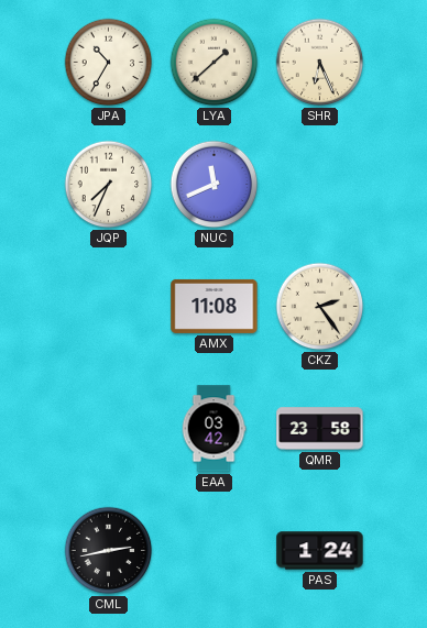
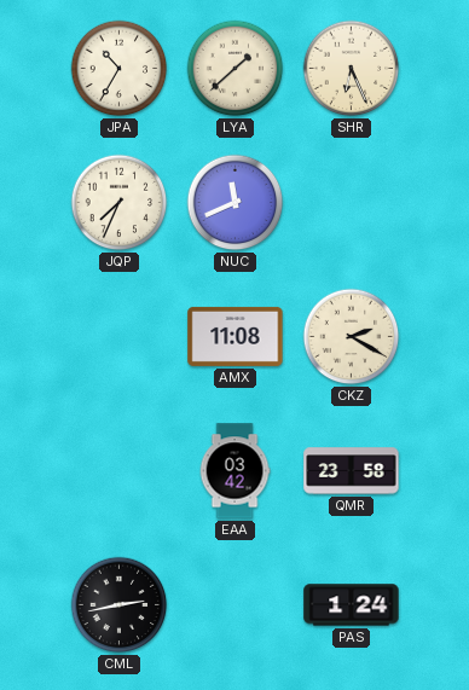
CKZ: 2:24 -> 2:20 (352, 337)
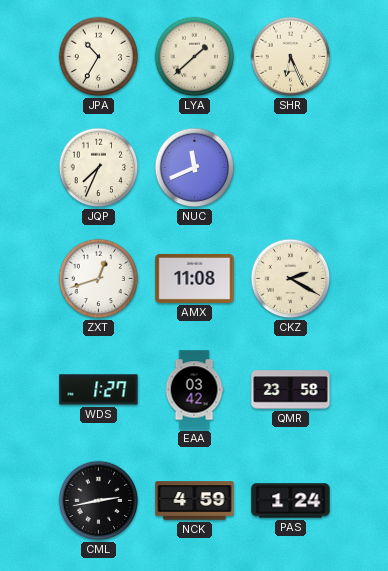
ZXT: none -> 12:42 (99, 279)
WDS: none -> 1:27 (99, 390)
NCK: none -> 4:59 (195, 501)
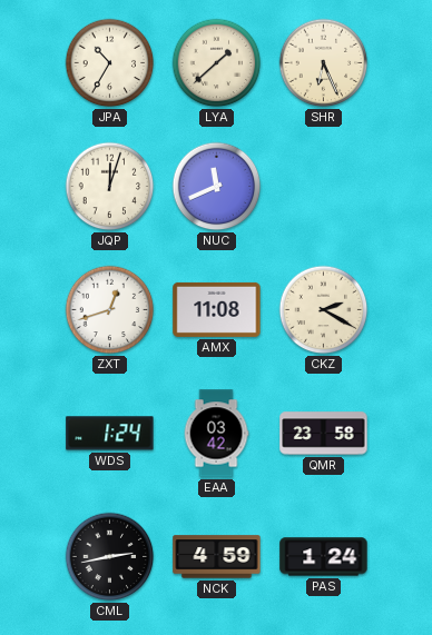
JQP: 7:34 -> 12:03 (110, 187)
WDS: 1:27 -> 1:24 (110, 434)
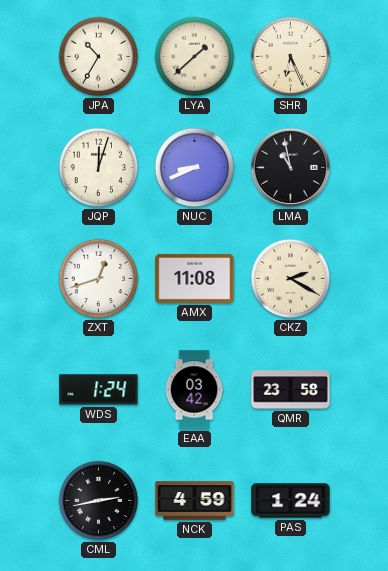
NUC: 11:41 -> 8:41 (195, 168)
LMA: none -> 10:58 (290, 167)
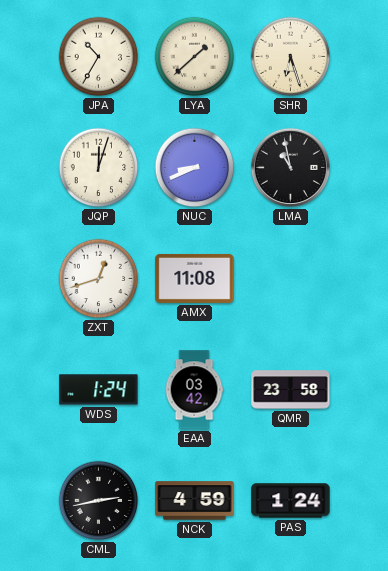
SHR: 6:26 -> 6:27 (291, 57)
CKZ: 2:20 -> none (291, 279)
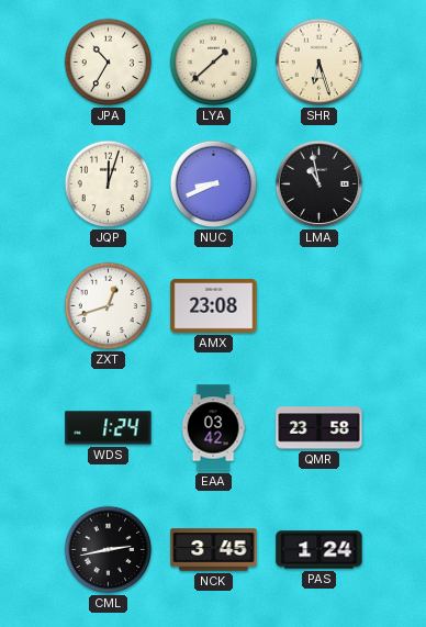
AMX: 11:08 -> 23:08 (214, 305)
NCK: 4:59 -> 3:45 (214, 550)
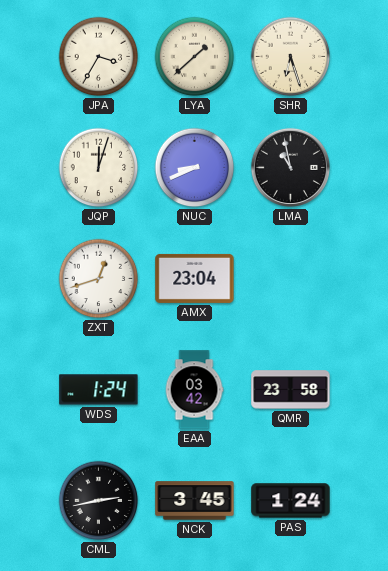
JPA: 10:35 -> 3:35 (99, 57)
AMX: 23:08 -> 23:04 (195, 278)
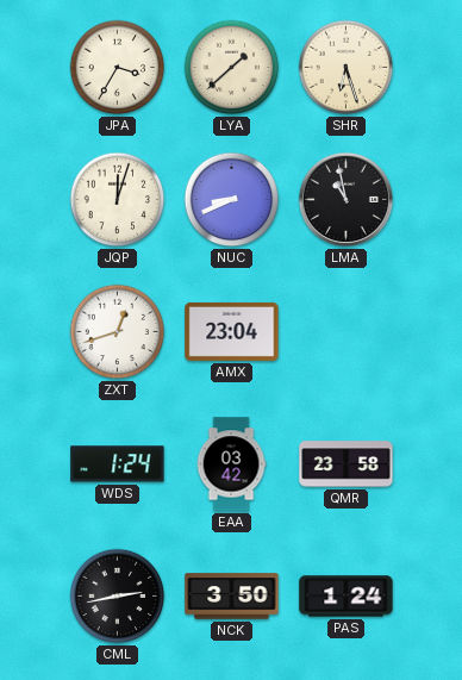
NCK: 3:45 -> 3:50 (232, 597)
